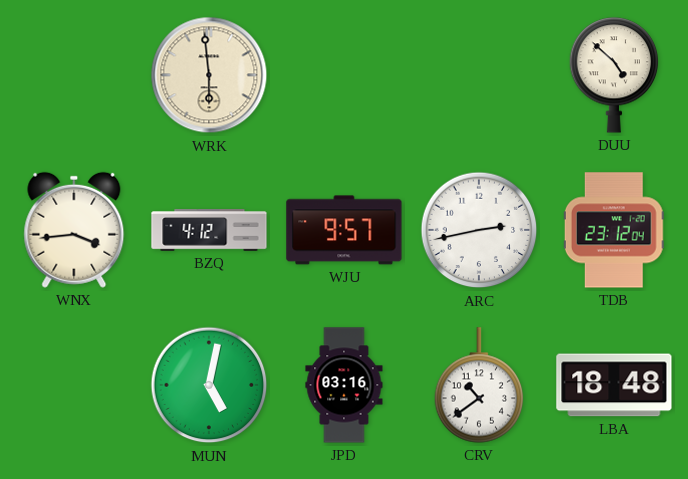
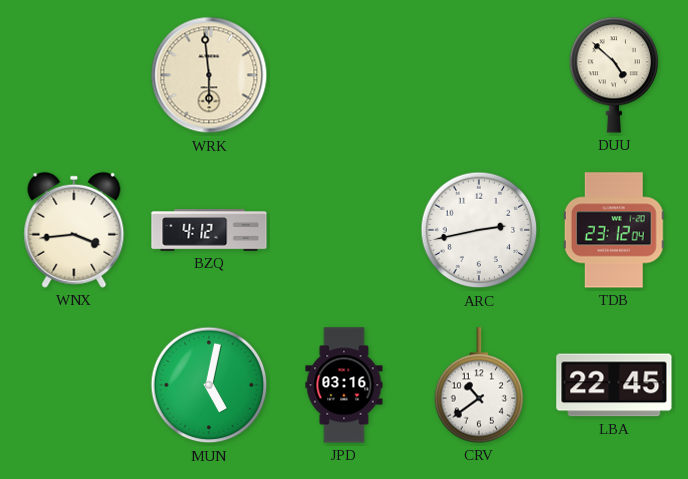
WJU: 9:57 -> none (344, 230)
LBA: 18:48 -> 22:45 (614, 385)
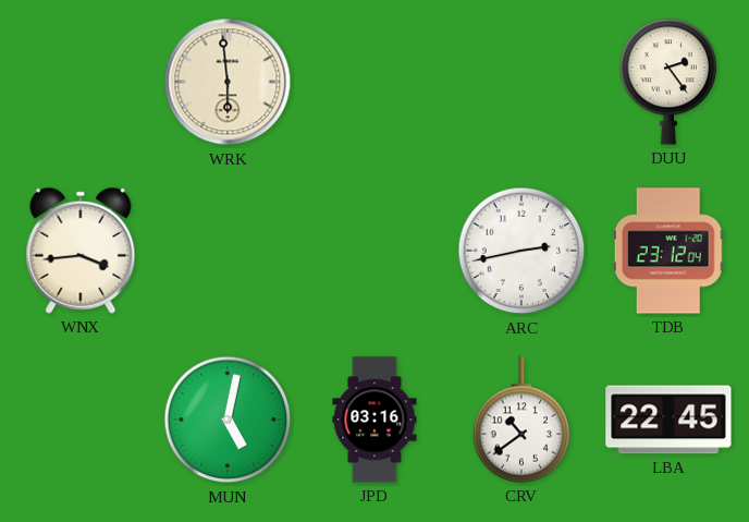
DUU: 4:52 -> 2:24 (668, 82)
BZQ: 4:12 -> none (209, 230)
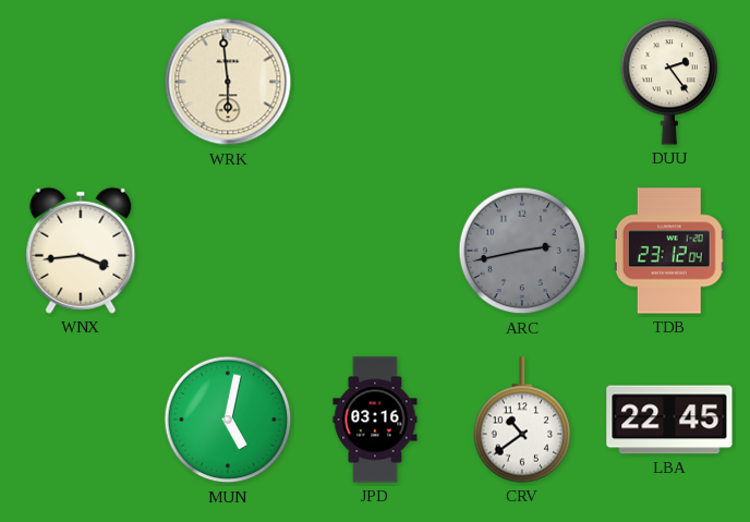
ARC dial: white -> grey (522, 251)
